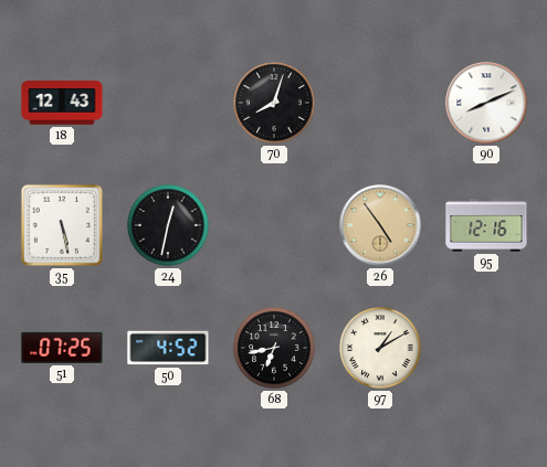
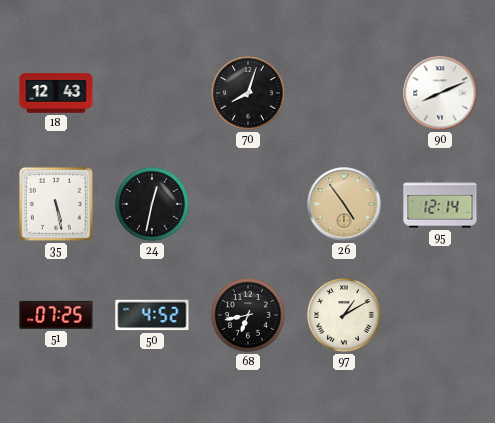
95: 12:16 -> 12:14 (440, 204)
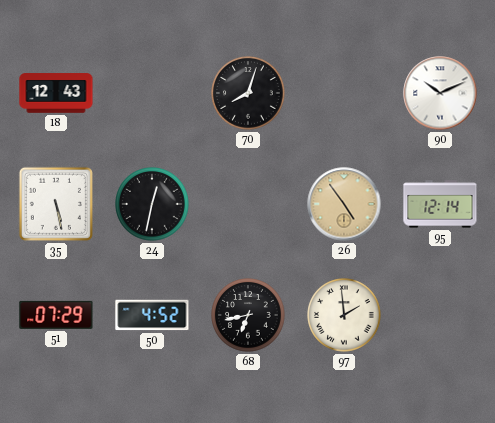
90: 8:11 -> 10:11 (440, 93)
51: 07:25 -> 07:29 (56, 315)
97: 1:10 -> 1:59 (344, 315)
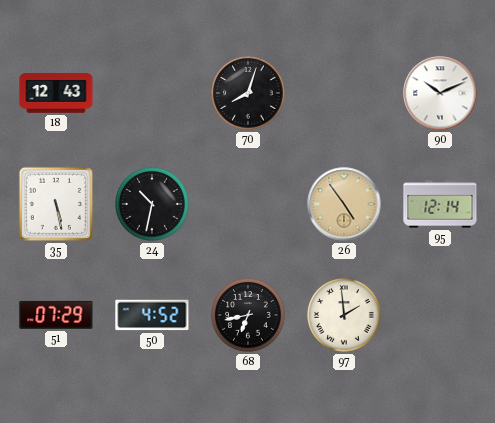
24: 12:32 -> 10:32 (152, 204)
